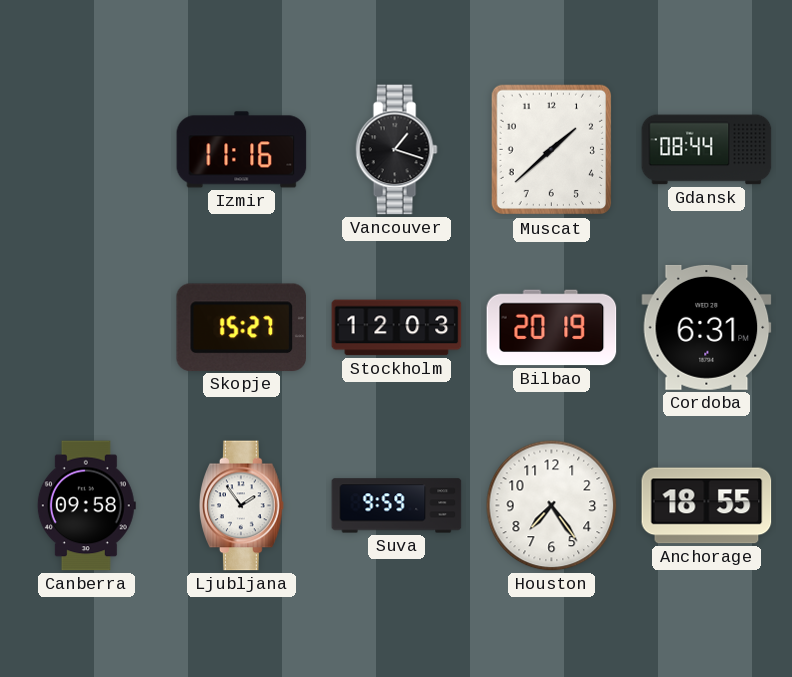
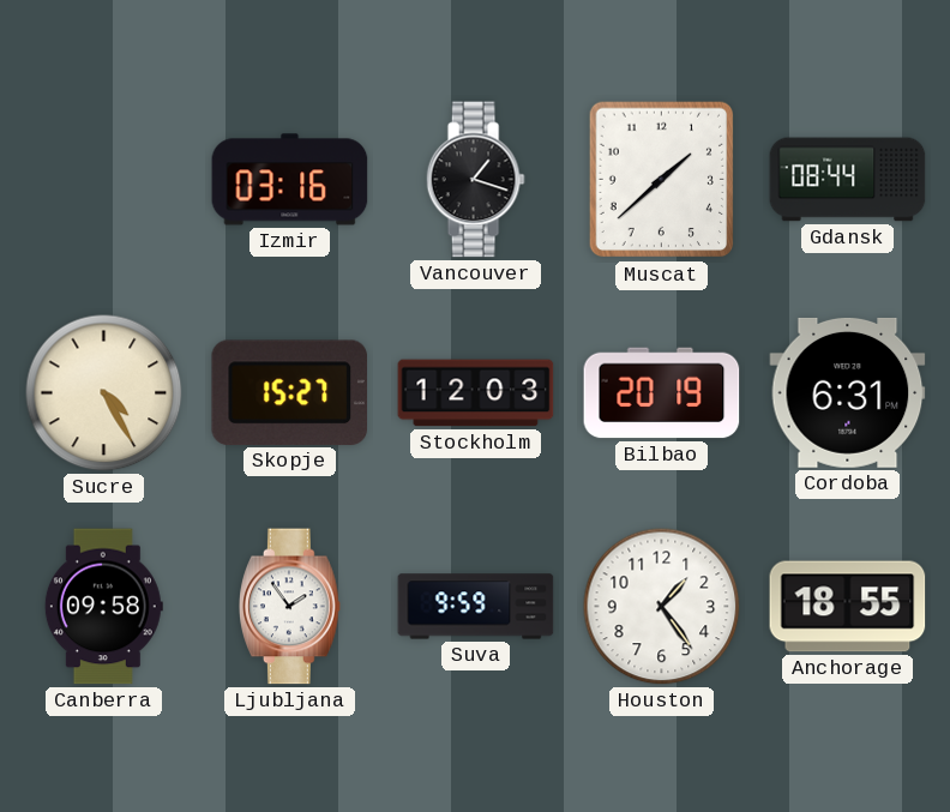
Izmir: 11:16 -> 03:16 (290, 180)
Sucre: none -> 4:25 (104, 393)
Houston: 7:24 -> 1:24 (662, 607)
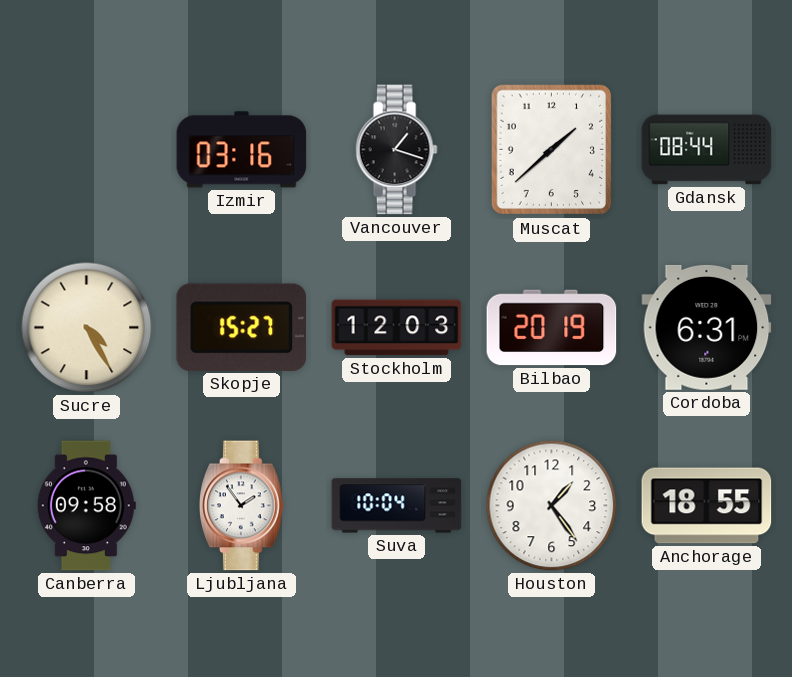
Suva: 9:59 -> 10:04 (397, 506)
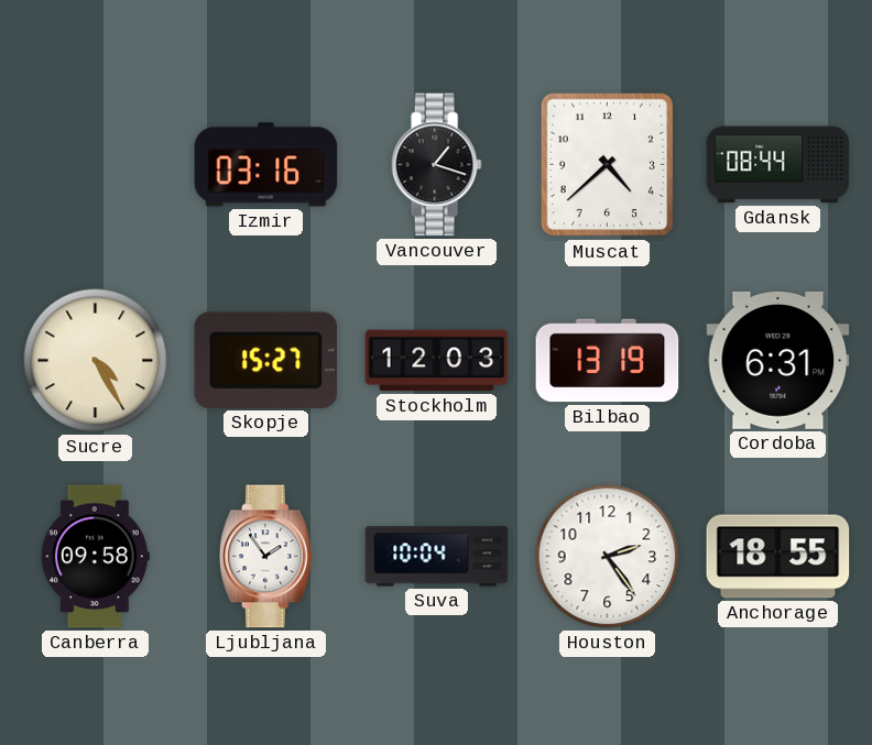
Muscat: 1:38 -> 4:38 (607, 165)
Bilbao: 20:19 -> 13:19 (608, 361)
Houston: 1:24 -> 2:24 (608, 557)
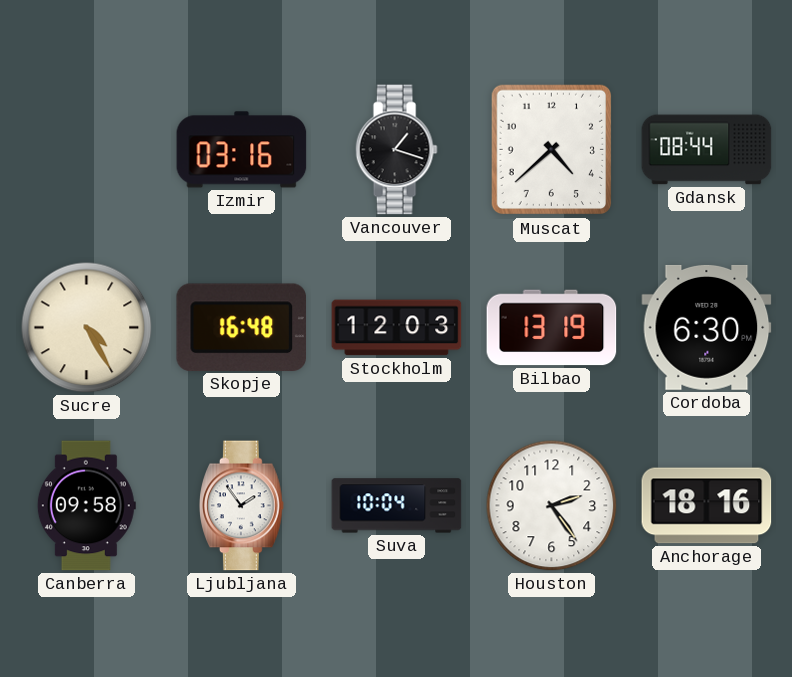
Skopje: 15:27 -> 16:48 (241, 327)
Cordoba: 6:31 -> 6:30 (707, 327)
Anchorage: 18:55 -> 18:16 (707, 506)
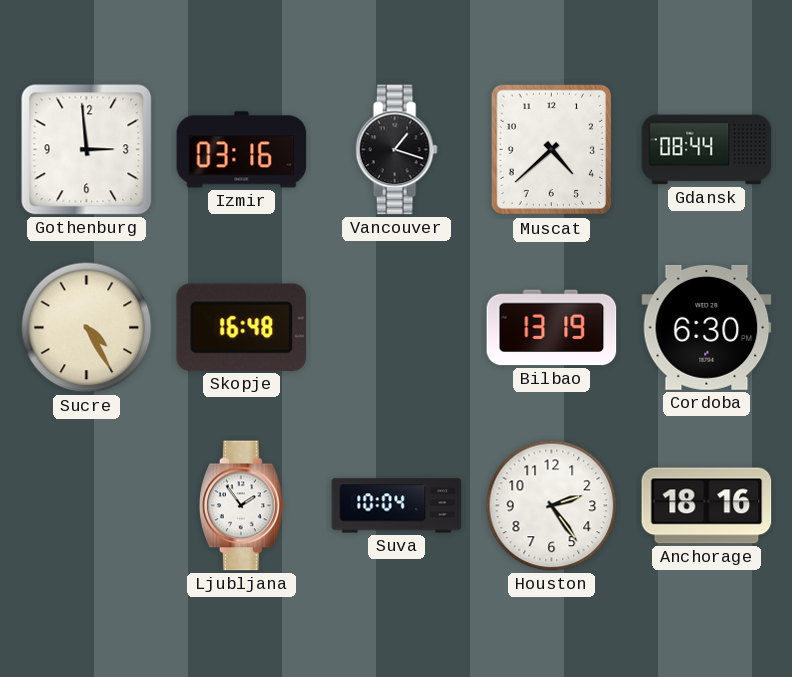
Gothenburg: none -> 2:59 (87, 150)
Stockholm: 12:03 -> none (397, 328)
Canberra: 09:58 -> none (86, 506)
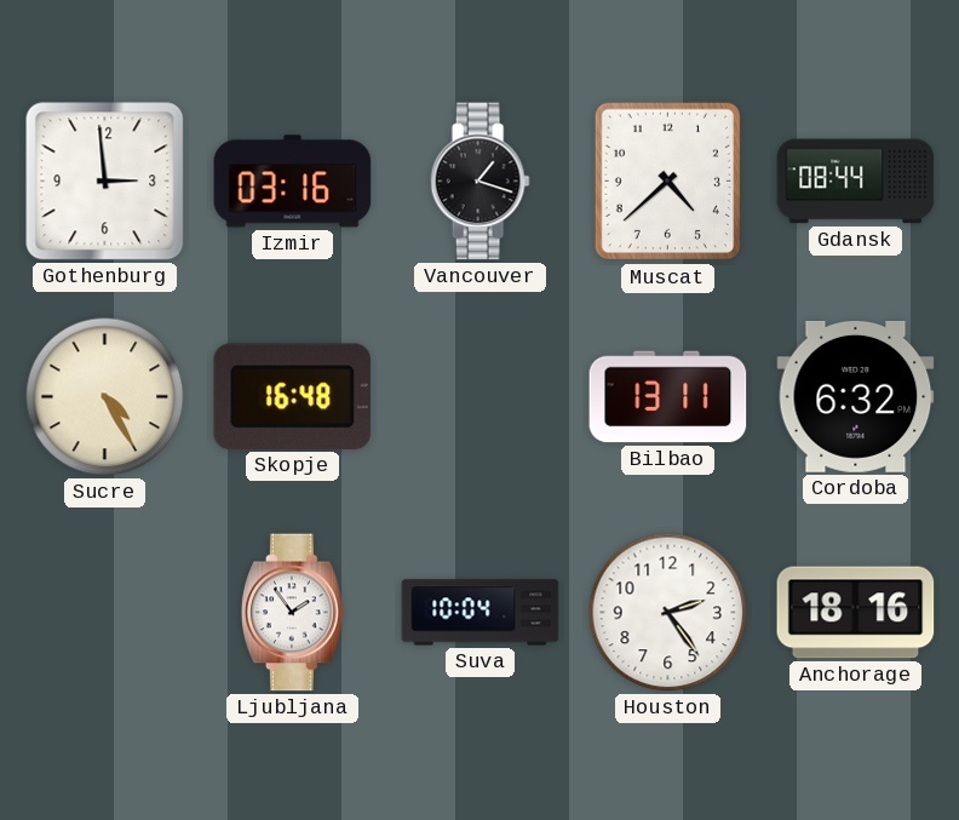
Bilbao: 13:19 -> 13:11 (668, 397)
Cordoba: 6:30 -> 6:32 (856, 396)
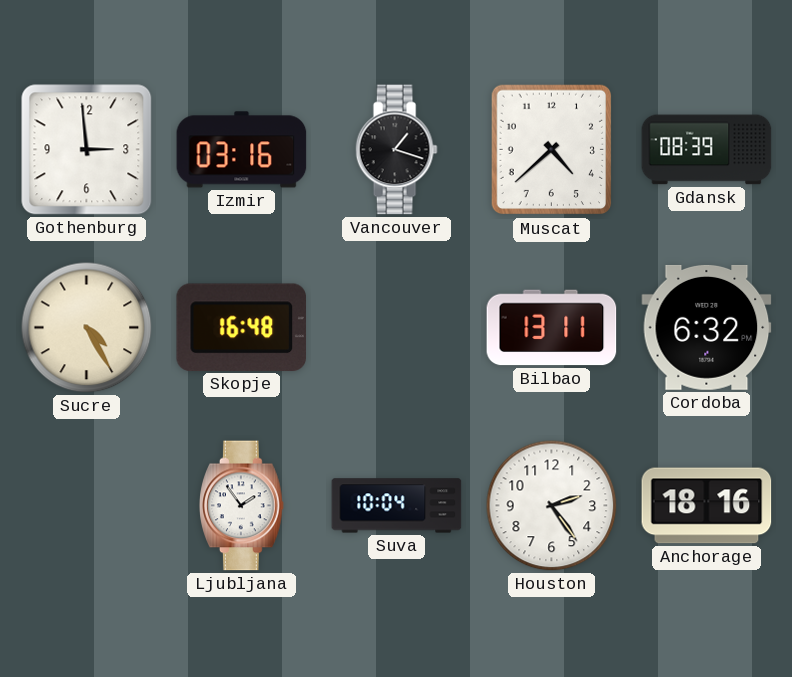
Gdansk: 08:44 -> 08:39 (707, 150)
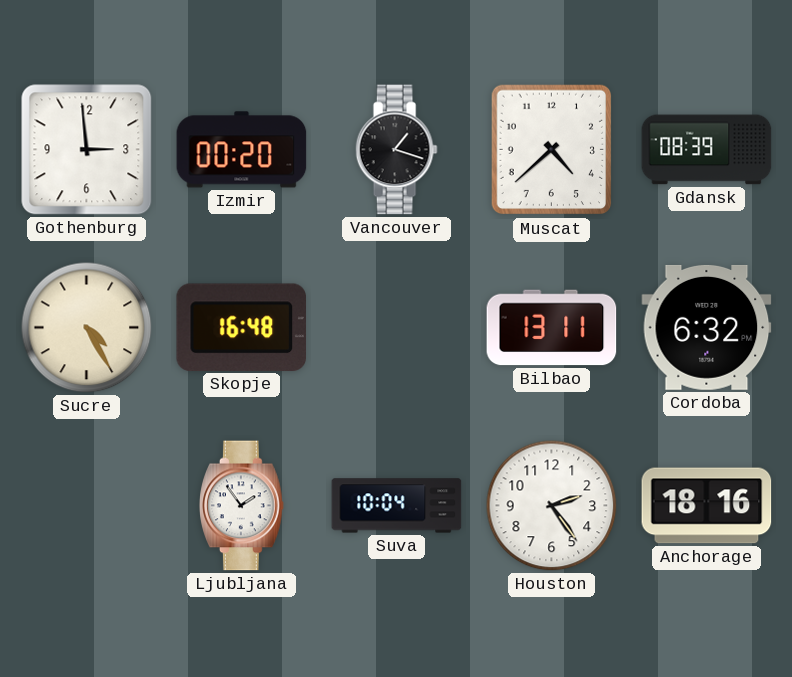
Izmir: 03:16 -> 00:20 (242, 150)
